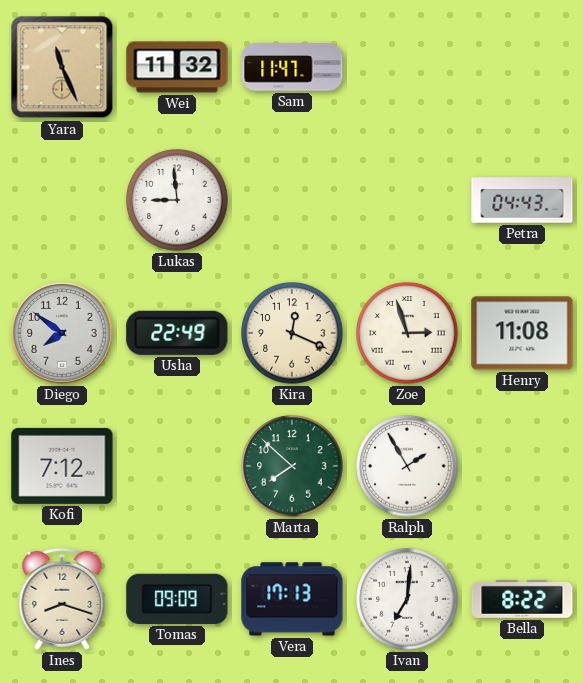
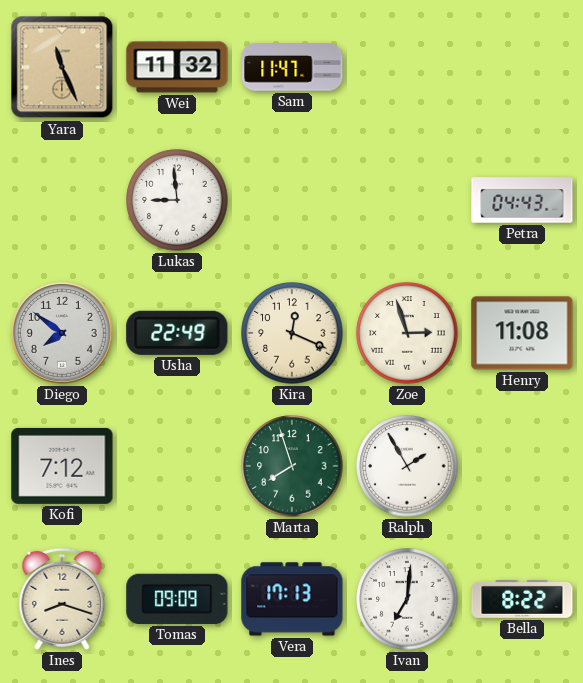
Marta: 7:52 -> 7:57 (292, 466)
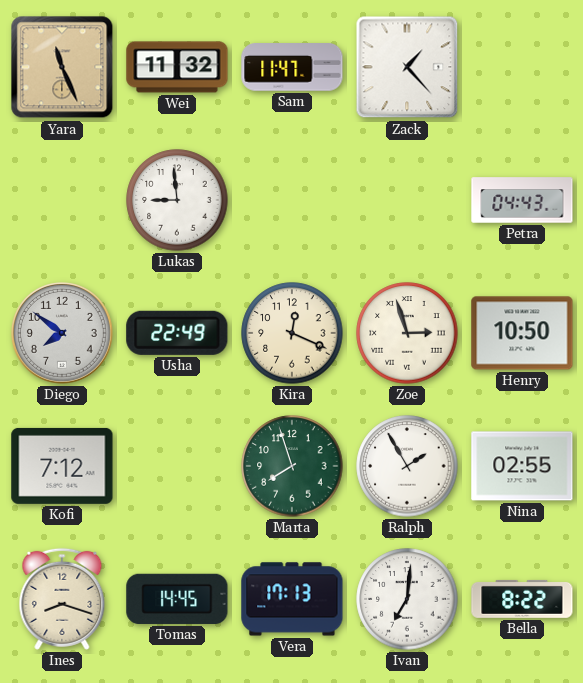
Zack: none -> 1:23 (407, 67)
Henry: 11:08 -> 10:50 (522, 333)
Nina: none -> 02:55 (522, 466)
Tomas: 09:09 -> 14:45 (177, 599)
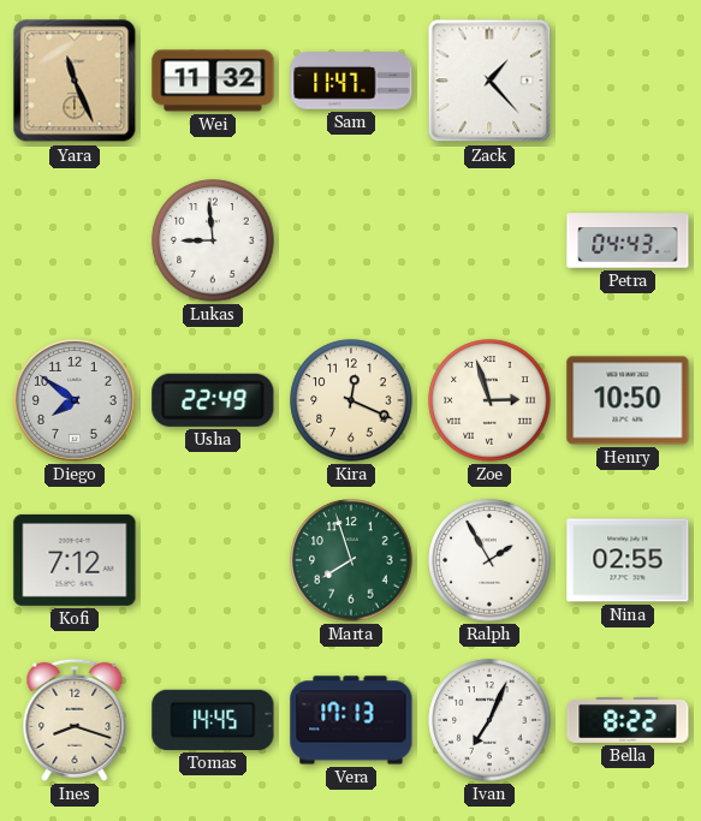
Ivan: 7:01 -> 7:04 (489, 720)
